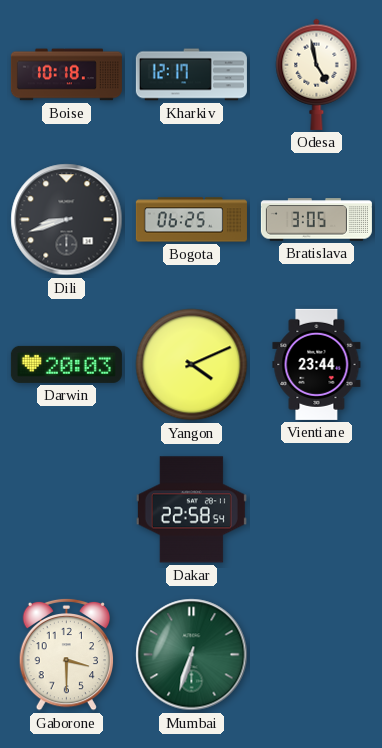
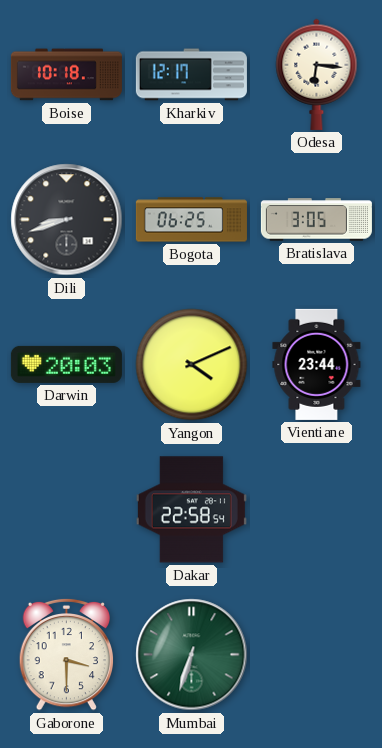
Odesa: 4:58 -> 6:16 (317, 74)
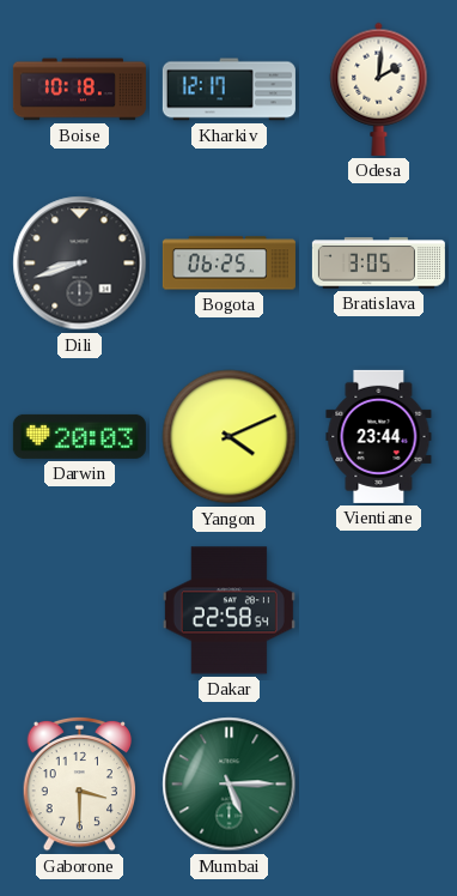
Odesa: 6:16 -> 2:01 (379, 89)
Mumbai: 6:33 -> 5:15 (230, 785)
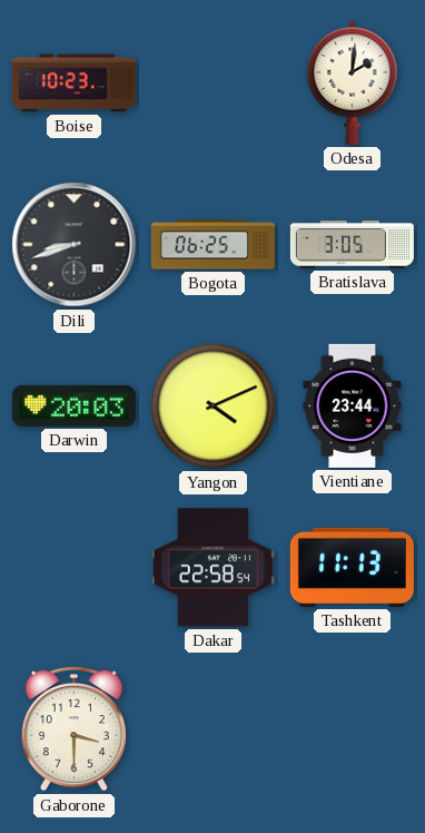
Boise: 10:18 -> 10:23 (73, 84)
Kharkiv: 12:17 -> none (228, 90)
Tashkent: none -> 11:13 (352, 567)
Mumbai: 5:15 -> none (230, 785)
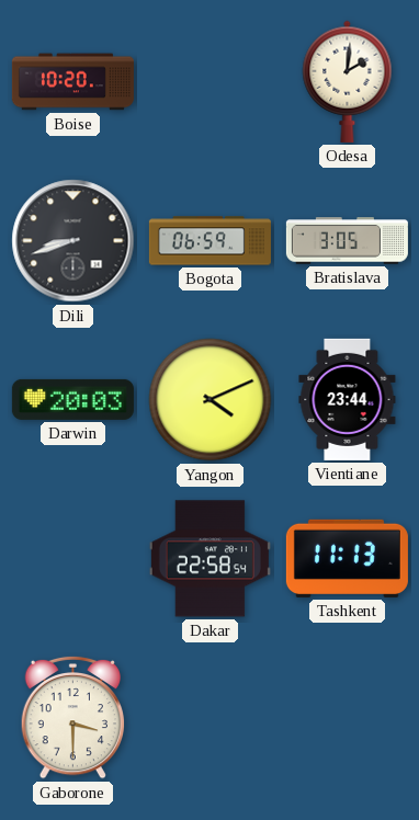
Boise: 10:23 -> 10:20 (72, 82)
Bogota: 06:25 -> 06:59 (209, 241)
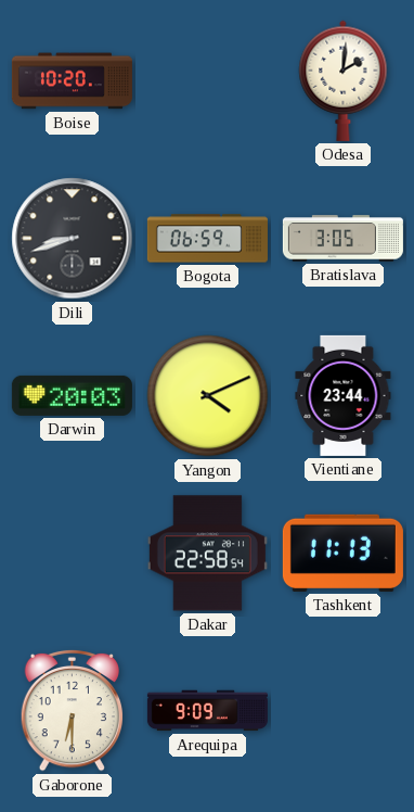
Gaborone: 3:30 -> 6:30 (72, 710)
Arequipa: none -> 9:09 (207, 711)
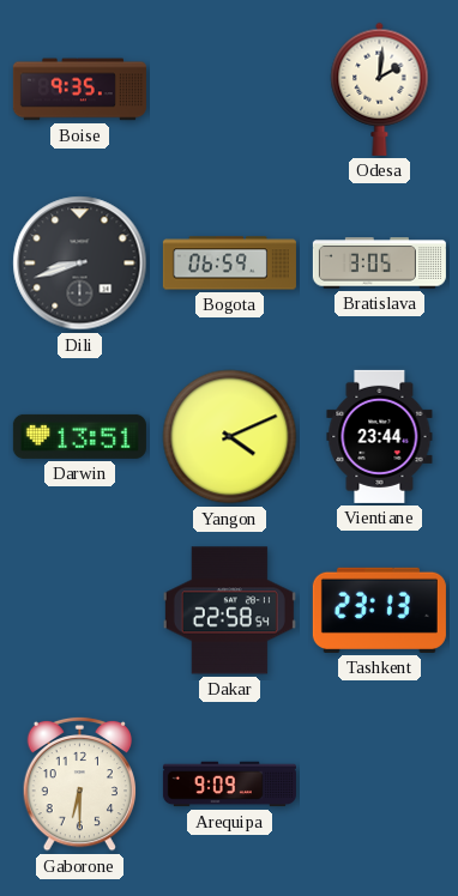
Boise: 10:20 -> 9:35 (79, 90)
Darwin: 20:03 -> 13:51 (79, 436)
Tashkent: 11:13 -> 23:13 (379, 610)
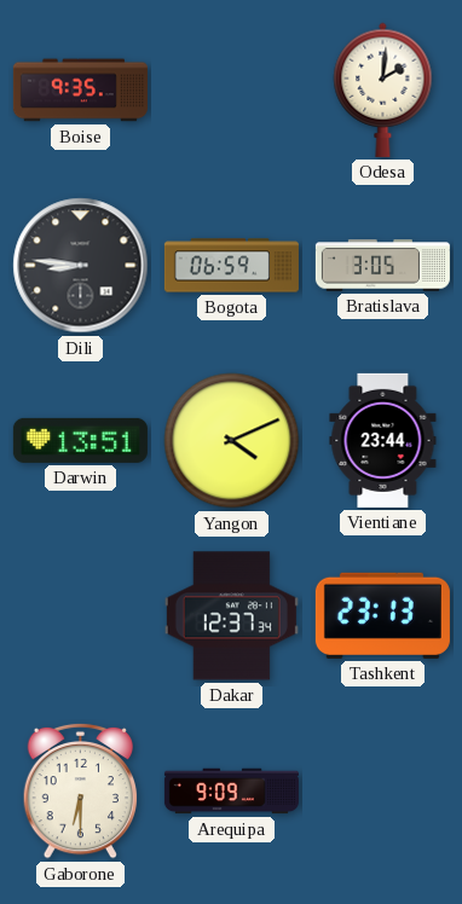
Dili: 8:42 -> 8:46 (81, 266)
Dakar: 22:58 -> 12:37 (231, 616)
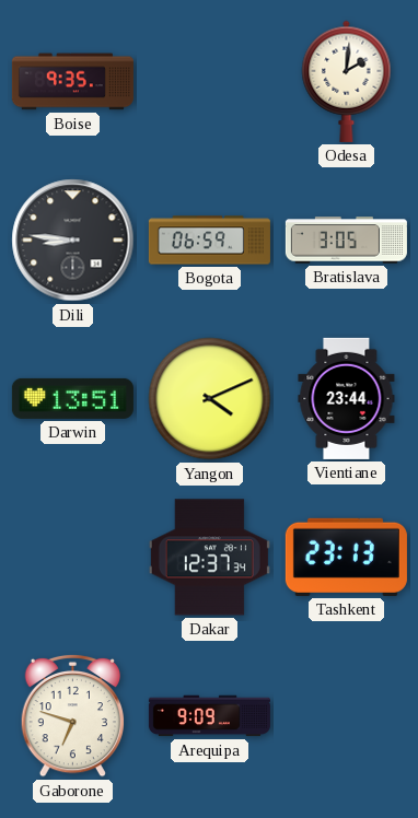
Gaborone: 6:30 -> 6:48 (72, 715)
